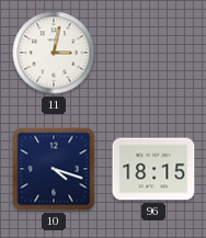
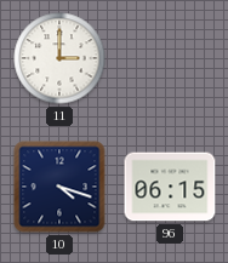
11: 3:02 -> 3:00 (59, 58)
96: 18:15 -> 06:15 (170, 187)
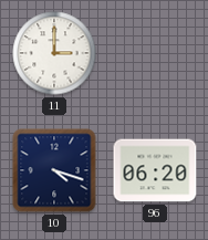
96: 06:15 -> 06:20 (155, 170)
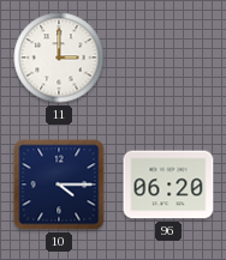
10: 4:18 -> 4:15 (59, 185)
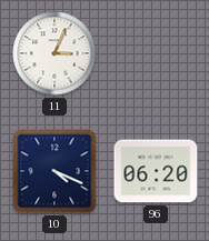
11: 3:00 -> 3:04 (54, 53)
10: 4:15 -> 4:19 (54, 171)
